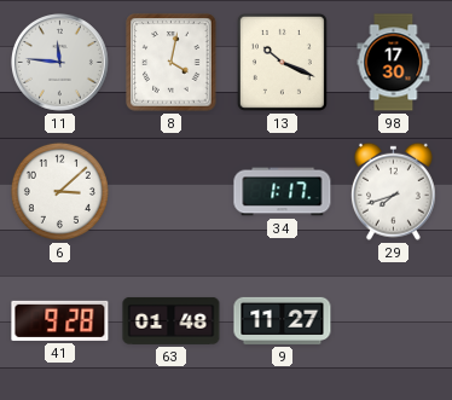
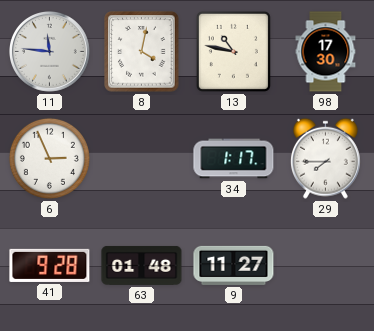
13: 10:19 -> 10:47 (233, 51)
6: 3:08 -> 2:56 (49, 158)
29: 7:42 -> 7:45 (325, 158)
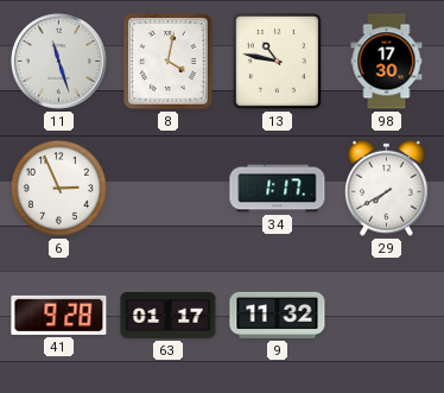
11: 11:46 -> 11:27 (59, 62)
29: 7:45 -> 7:40 (386, 188)
63: 01:48 -> 01:17 (169, 315)
9: 11:27 -> 11:32 (278, 315)
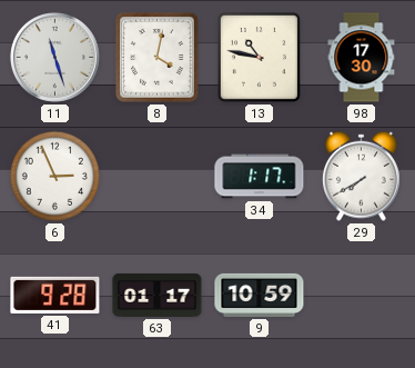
9: 11:32 -> 10:59 (260, 295)
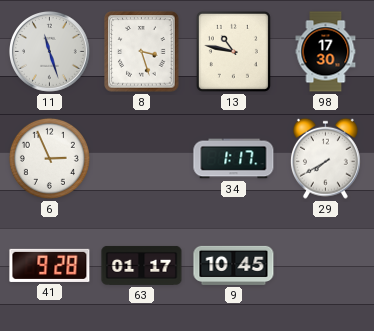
8: 4:02 -> 3:27 (142, 52)
9: 10:59 -> 10:45 (234, 265)
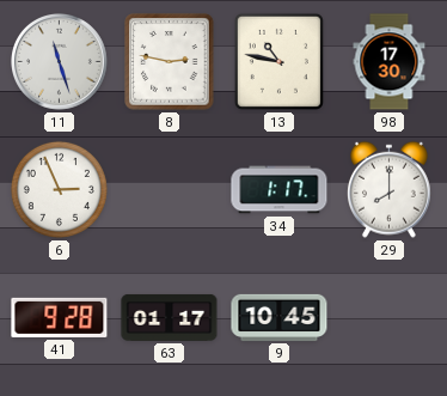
8: 3:27 -> 2:47 (170, 62)
29: 7:40 -> 8:00 (388, 189)
